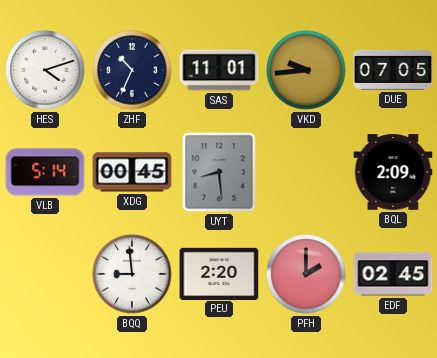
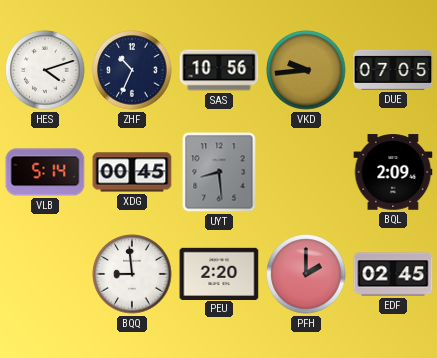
SAS: 11:01 -> 10:56 (219, 70)
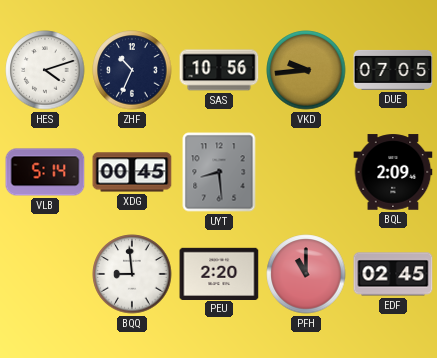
PFH: 2:00 -> 11:00 (306, 274)
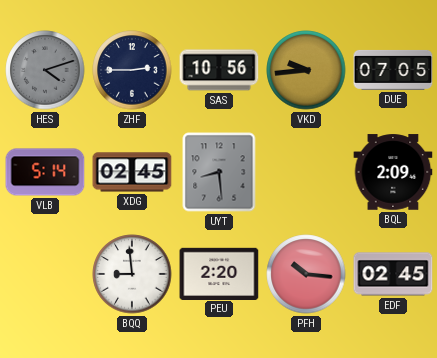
HES dial: white -> grey (45, 70)
ZHF: 10:34 -> 2:45 (132, 70)
XDG: 00:45 -> 02:45 (132, 172)
PFH: 11:00 -> 10:16 (306, 274)
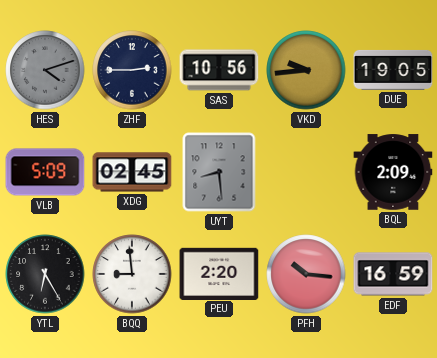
DUE: 07:05 -> 19:05 (393, 70)
VLB: 5:14 -> 5:09 (45, 172)
YTL: none -> 6:25 (45, 274)
EDF: 02:45 -> 16:59 (393, 274)
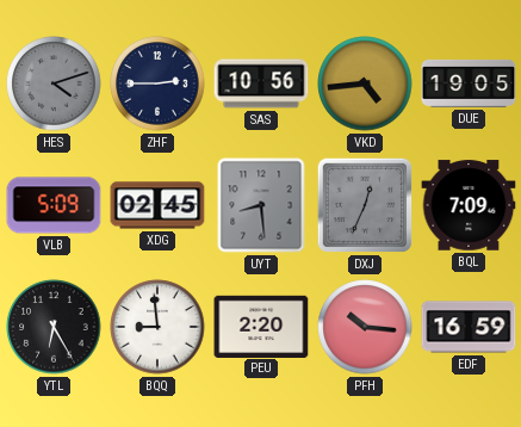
VKD: 9:44 -> 4:44 (365, 83)
DXJ: none -> 12:34 (365, 205)
BQL: 2:09 -> 7:09 (469, 205)
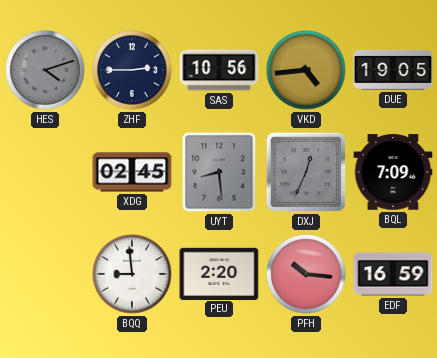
VLB: 5:09 -> none (54, 205)
YTL: 6:25 -> none (54, 327)
